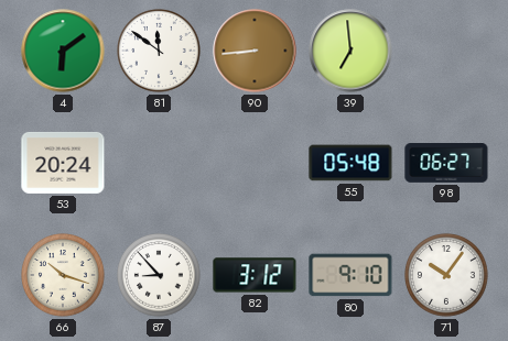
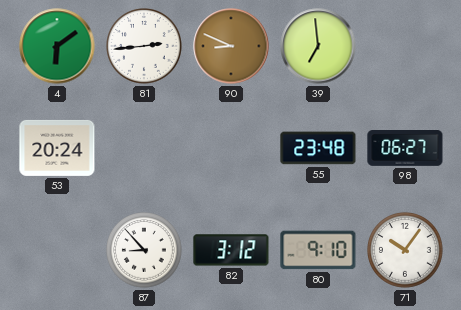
81: 11:51 -> 2:44 (144, 46)
90: 8:44 -> 8:49 (231, 46)
55: 05:48 -> 23:48 (318, 148)
66: 10:18 -> none (63, 275)
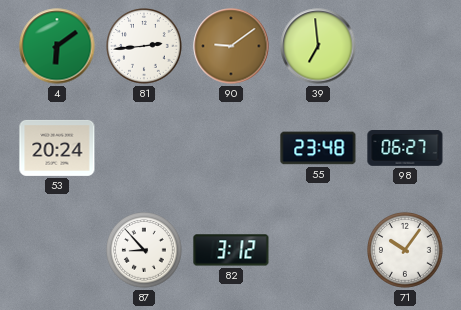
90: 8:49 -> 9:09 (231, 46)
80: 9:10 -> none (318, 250)
